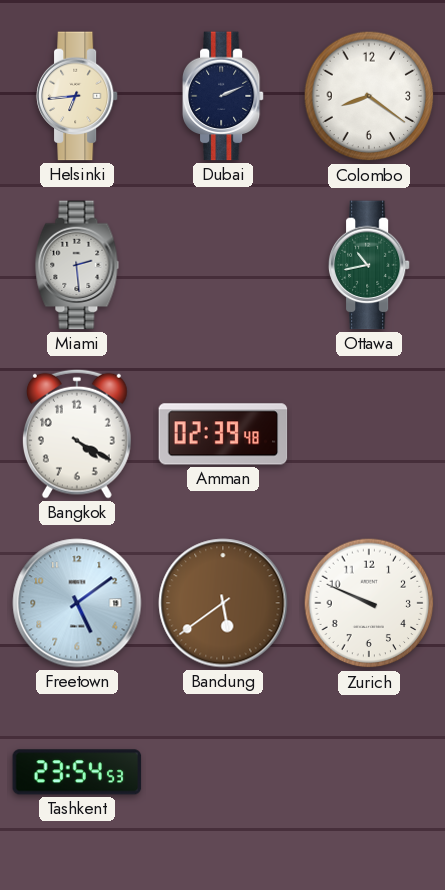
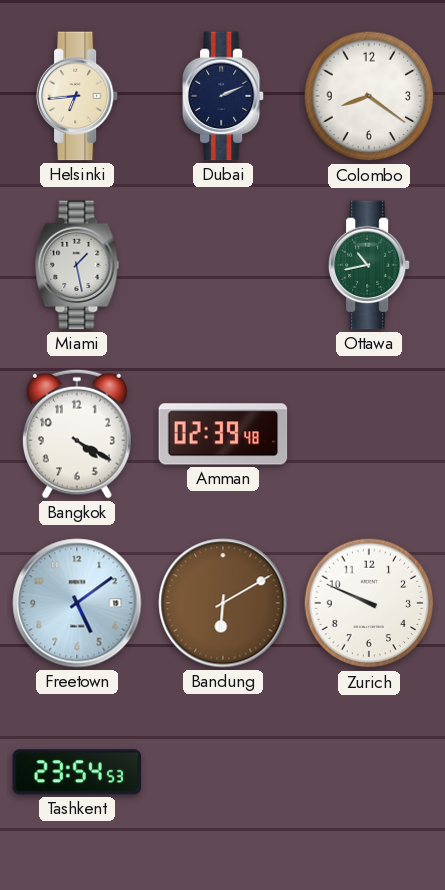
Miami: 2:29 -> 1:28 (77, 265)
Bandung: 5:39 -> 6:10 (223, 603)
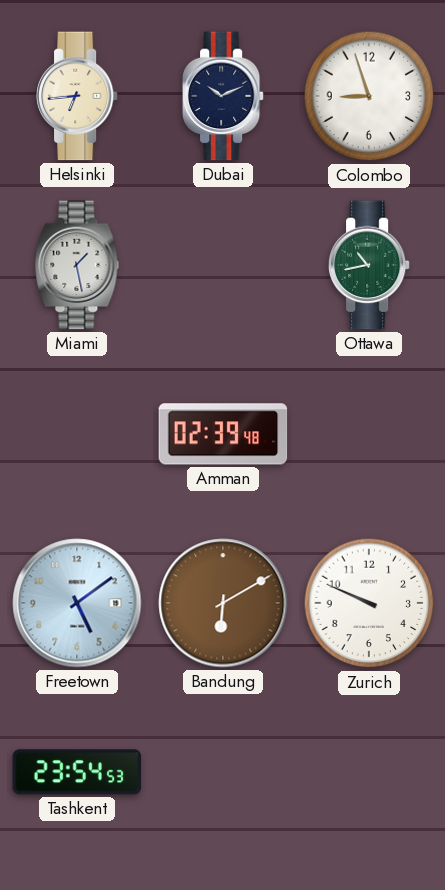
Dubai: 2:11 -> 10:11 (223, 96)
Colombo: 8:21 -> 8:57 (369, 96)
Bangkok: 4:20 -> none (77, 434)
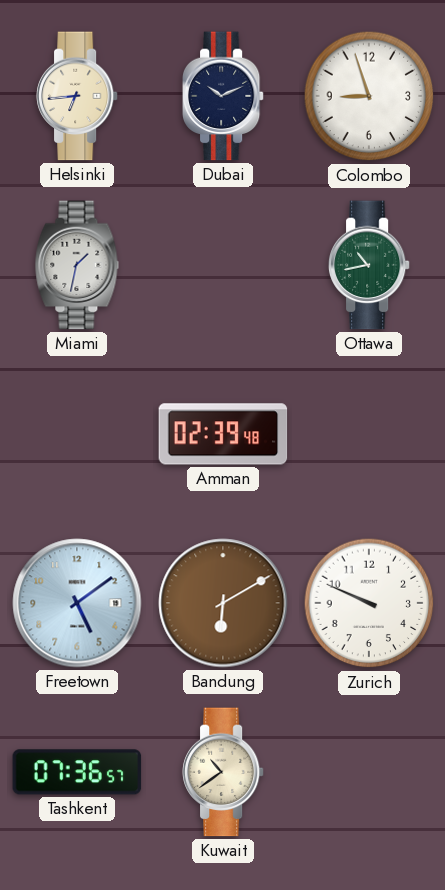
Miami: 1:28 -> 1:32 (77, 265)
Tashkent: 23:54 -> 07:36 (77, 772)
Kuwait: none -> 10:39 (223, 772)
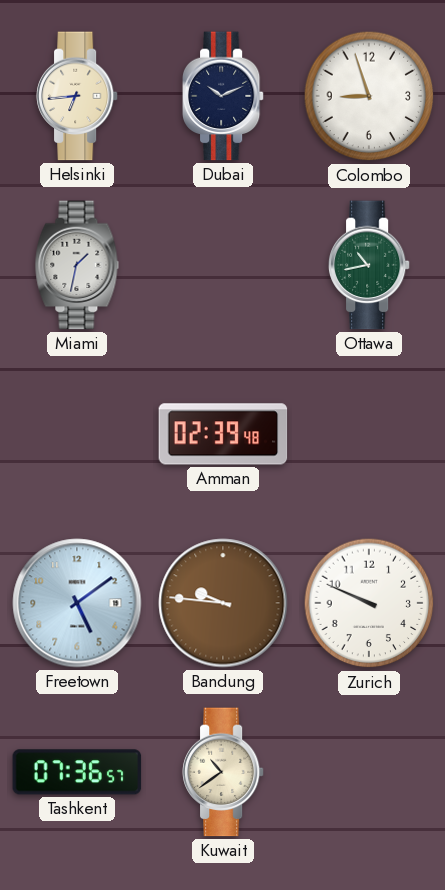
Bandung: 6:10 -> 9:46 (223, 603)
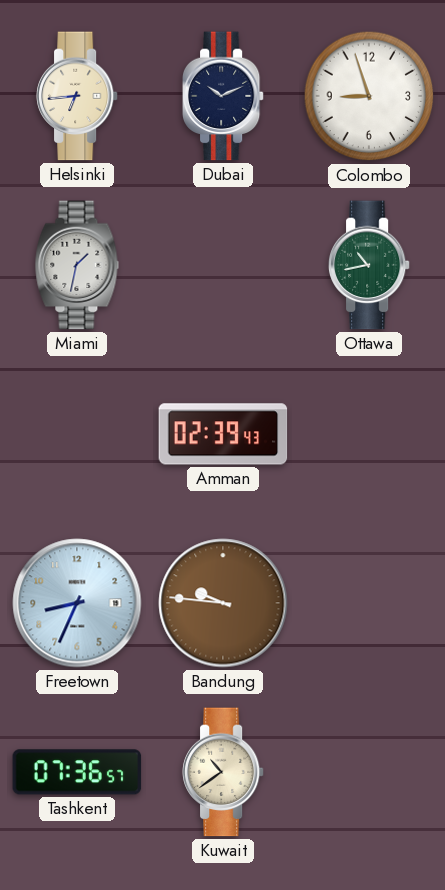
Amman: 02:39:48 -> 02:39:43 (223, 434)
Freetown: 5:09 -> 8:34 (77, 603)
Zurich: 9:49 -> none (369, 603)
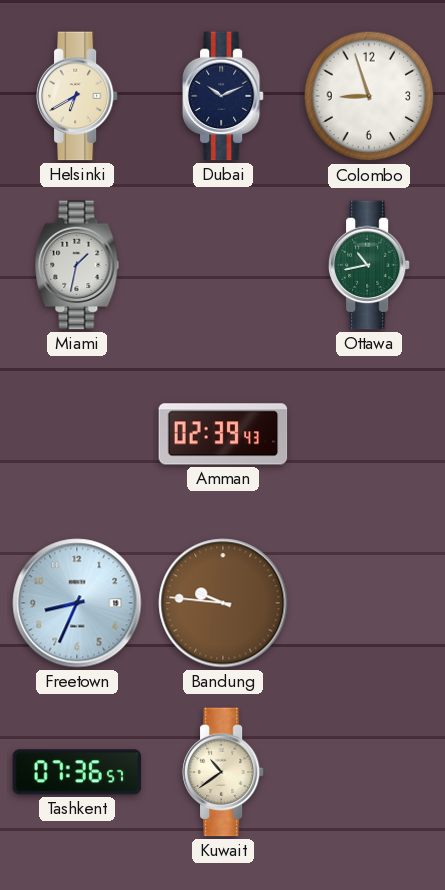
Helsinki: 6:44 -> 6:40 (77, 96)
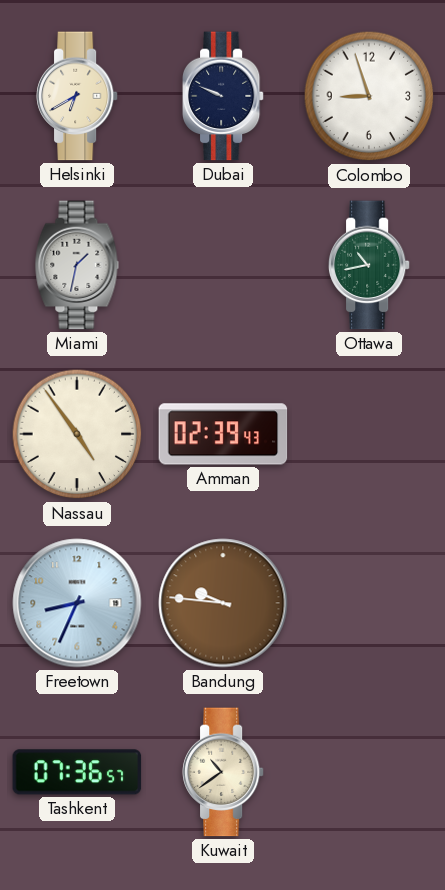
Dubai: 10:11 -> 9:49 (223, 96)
Nassau: none -> 4:54 (77, 434)
